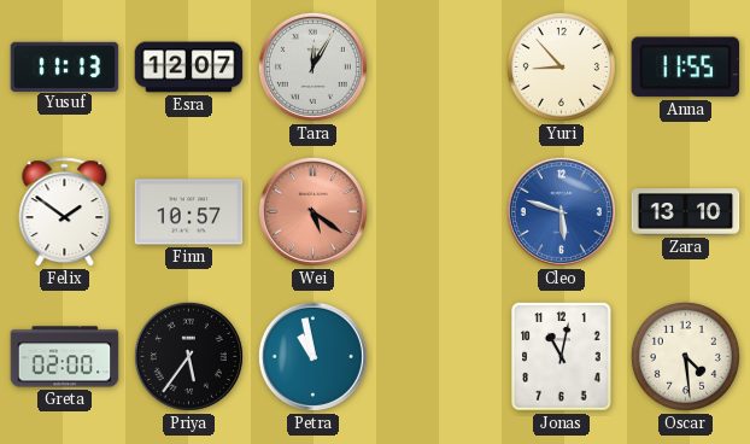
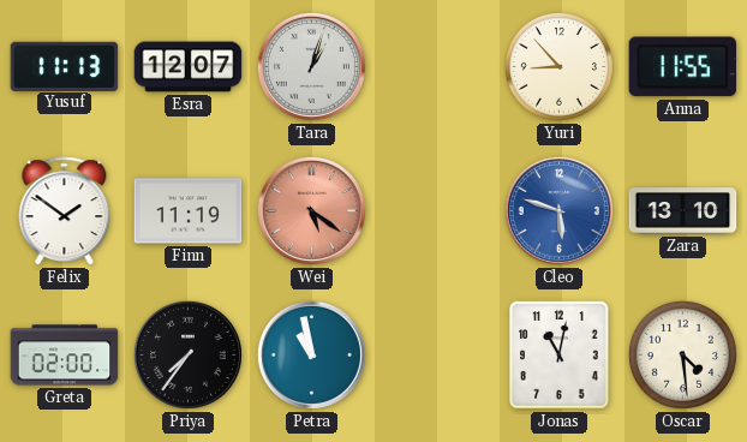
Tara: 12:05 -> 1:03 (311, 66)
Finn: 10:57 -> 11:19 (189, 211)
Priya: 5:36 -> 7:36 (187, 354)
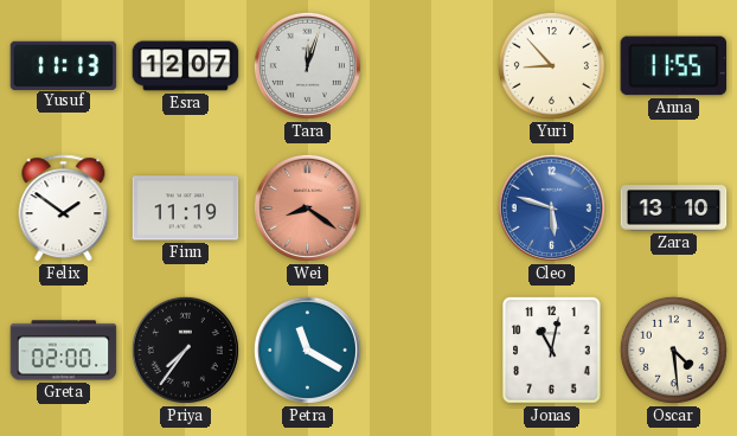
Tara: 1:03 -> 12:03 (307, 65)
Wei: 5:21 -> 8:21 (307, 207)
Petra: 10:58 -> 11:20 (307, 350)
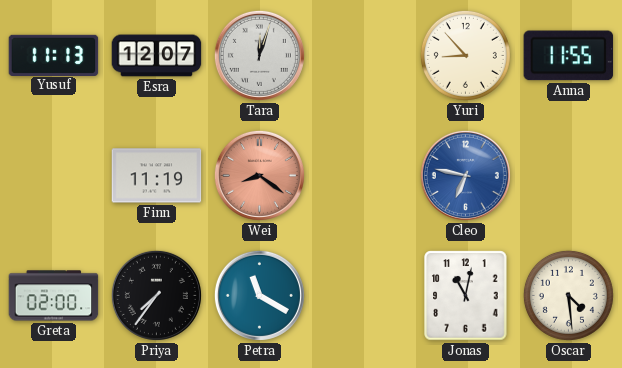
Felix: 1:51 -> none (64, 209)
Cleo: 5:48 -> 6:47 (465, 175)
Zara: 13:10 -> none (674, 209)
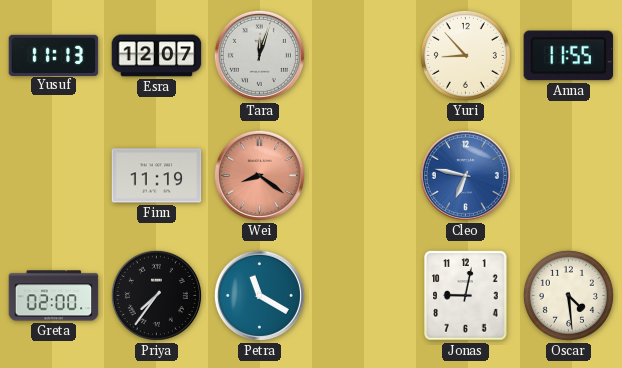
Jonas: 11:02 -> 9:02 (466, 296)
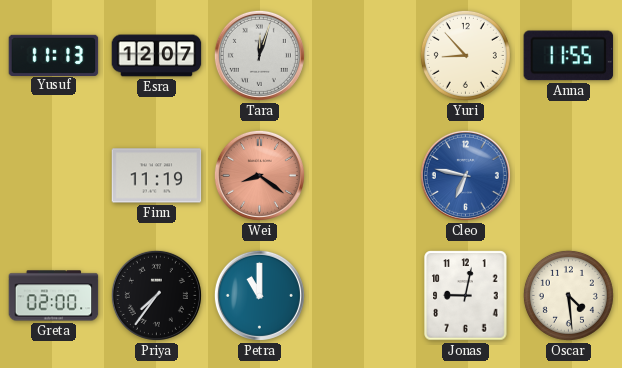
Petra: 11:20 -> 11:00 (259, 295)
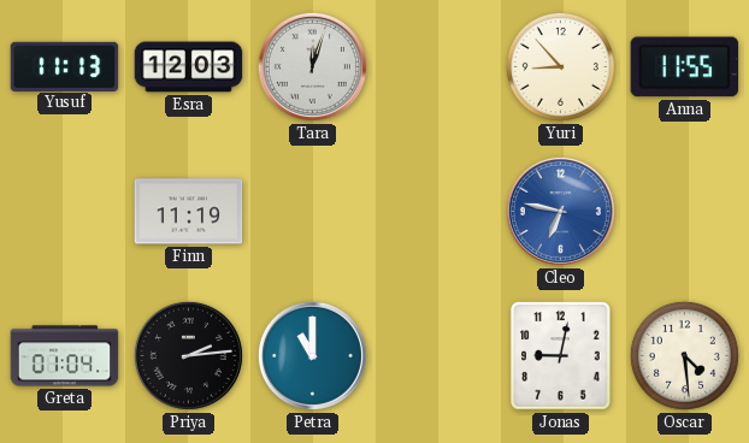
Esra: 12:07 -> 12:03 (189, 67)
Wei: 8:21 -> none (259, 175)
Greta: 02:00 -> 01:04 (65, 356)
Priya: 7:36 -> 2:14 (188, 355)
